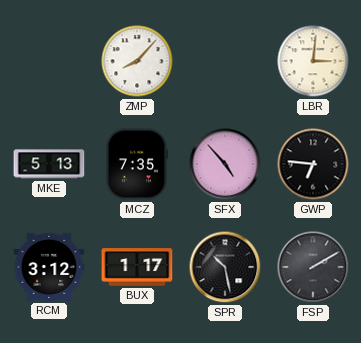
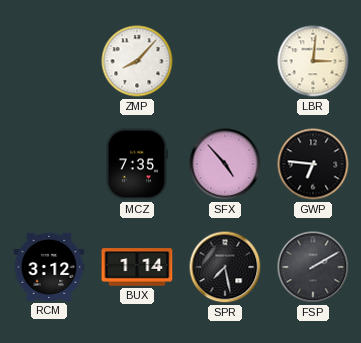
MKE: 5:13 -> none (49, 164)
BUX: 1:17 -> 1:14 (137, 267)
SPR: 10:28 -> 7:28 (225, 267)
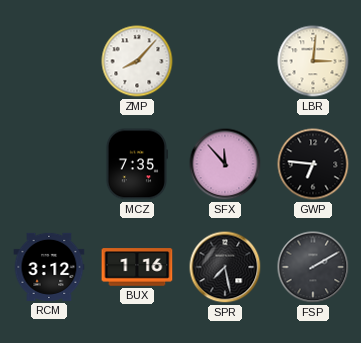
SFX: 4:53 -> 11:53 (225, 164)
BUX: 1:14 -> 1:16 (137, 267)
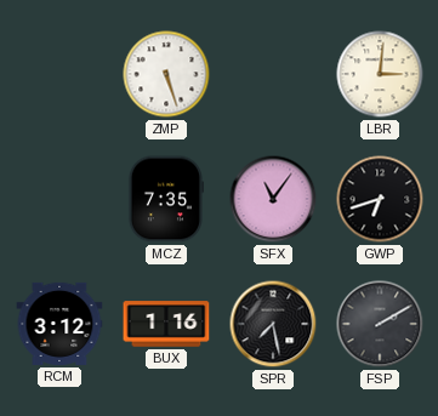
ZMP: 8:07 -> 5:27 (166, 74)
SFX: 11:53 -> 11:06 (273, 199)
GWP: 6:46 -> 6:42 (380, 199)
